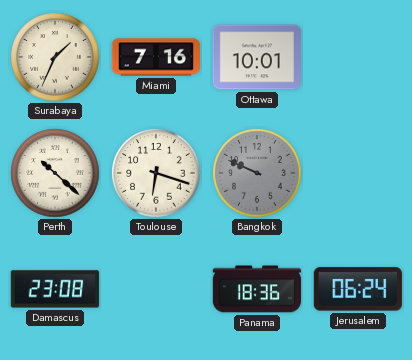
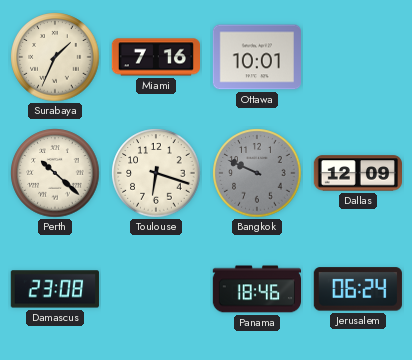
Dallas: none -> 12:09 (357, 173)
Panama: 18:36 -> 18:46 (256, 289)
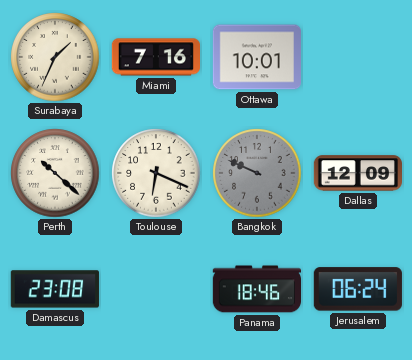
Toulouse: 6:18 -> 6:19 (156, 173)
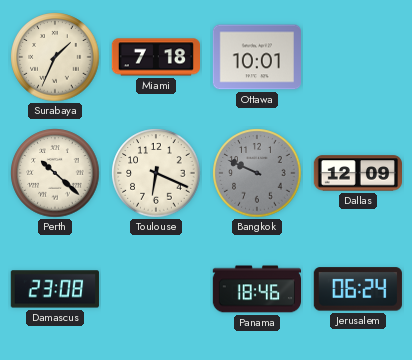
Miami: 7:16 -> 7:18 (155, 57)
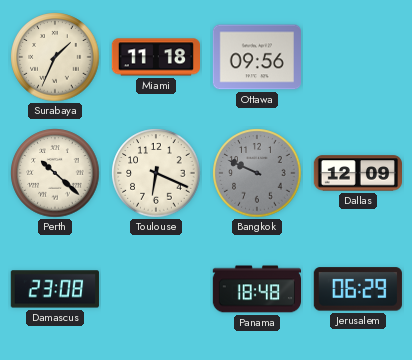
Miami: 7:18 -> 11:18 (155, 57)
Ottawa: 10:01 -> 09:56 (257, 57)
Panama: 18:46 -> 18:48 (256, 289)
Jerusalem: 06:24 -> 06:29 (358, 289)
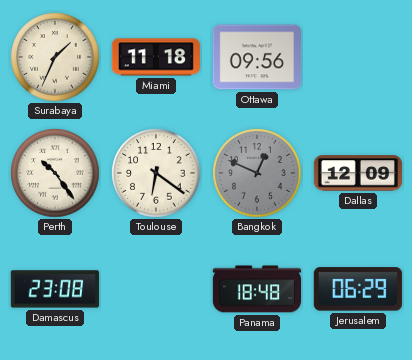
Perth: 10:22 -> 10:24 (55, 173)
Toulouse: 6:19 -> 6:21 (156, 173)
Bangkok: 9:49 -> 12:49 (257, 173)
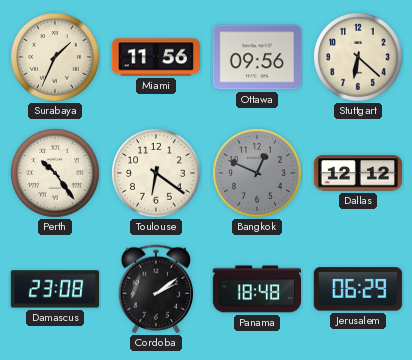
Miami: 11:18 -> 11:56 (155, 57)
Stuttgart: none -> 6:22 (358, 57)
Dallas: 12:09 -> 12:12 (357, 173)
Cordoba: none -> 2:09 (155, 289)
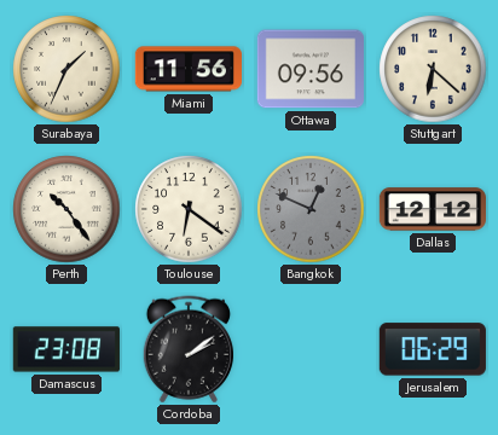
Panama: 18:48 -> none (256, 289)
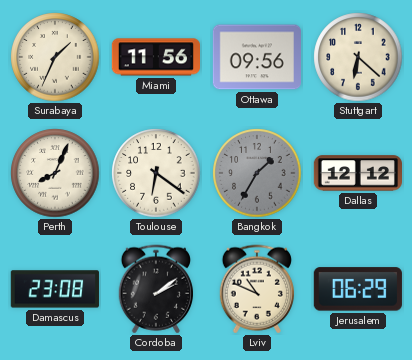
Perth: 10:24 -> 8:04 (55, 173)
Bangkok: 12:49 -> 1:35 (257, 173)
Lviv: none -> 10:49 (256, 289)
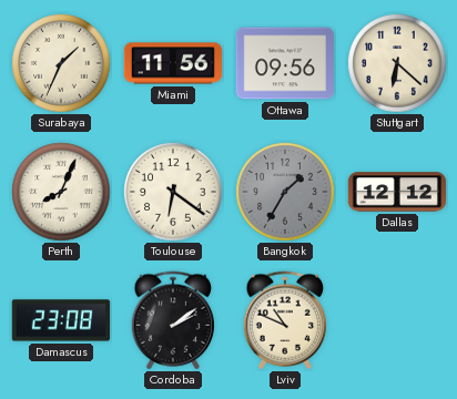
Jerusalem: 06:29 -> none (358, 289)
